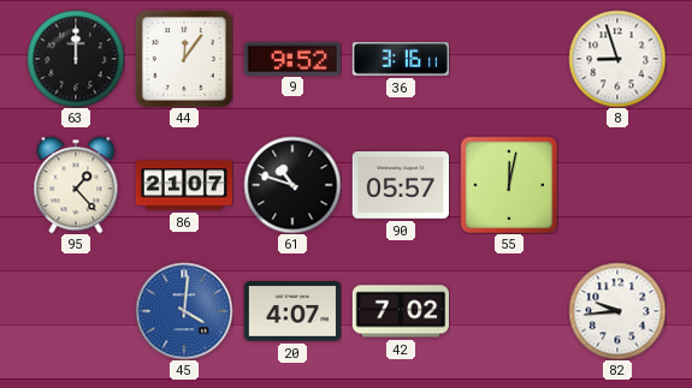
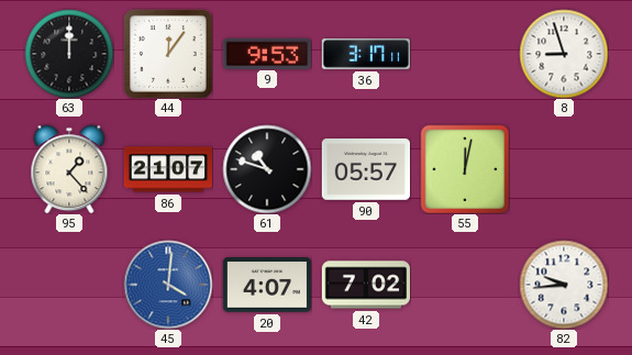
9: 9:52 -> 9:53 (266, 53)
36: 3:16 -> 3:17 (365, 54)
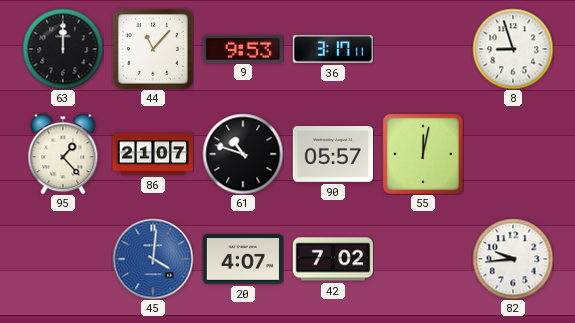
44: 12:06 -> 11:07 (153, 49)
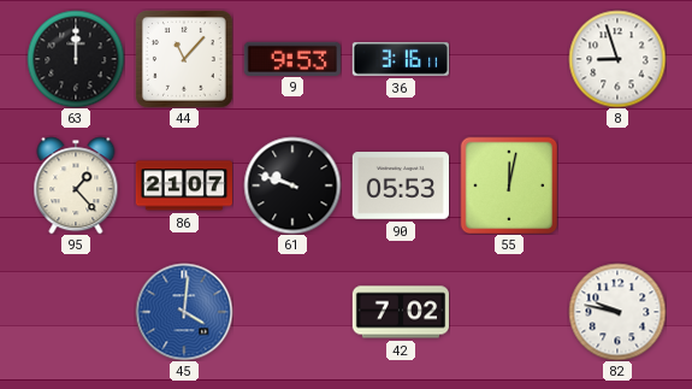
36: 3:17 -> 3:16 (400, 59)
61: 10:48 -> 9:48 (292, 185)
90: 05:57 -> 05:53 (400, 187)
20: 4:07 -> none (242, 260)
82: 9:44 -> 9:47 (617, 312)
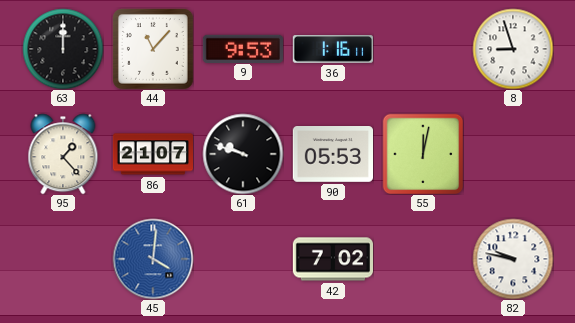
36: 3:16 -> 1:16 (332, 49)
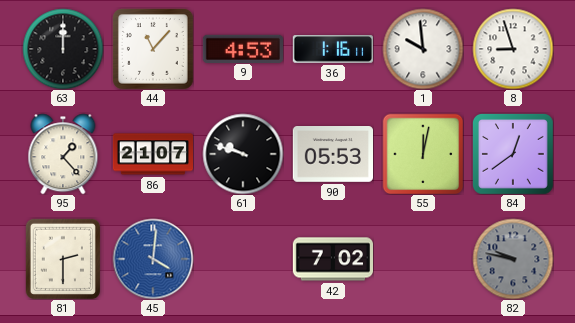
9: 9:53 -> 4:53 (242, 48)
1: none -> 9:59 (423, 49)
84: none -> 12:39 (513, 154)
81: none -> 2:30 (62, 259)
82 dial: white -> grey (513, 259)
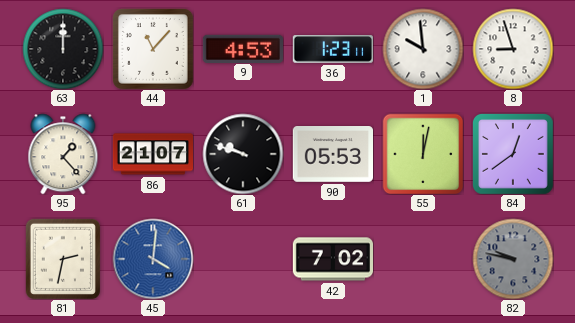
36: 1:16 -> 1:23 (332, 49)
81: 2:30 -> 2:32 (62, 259)
